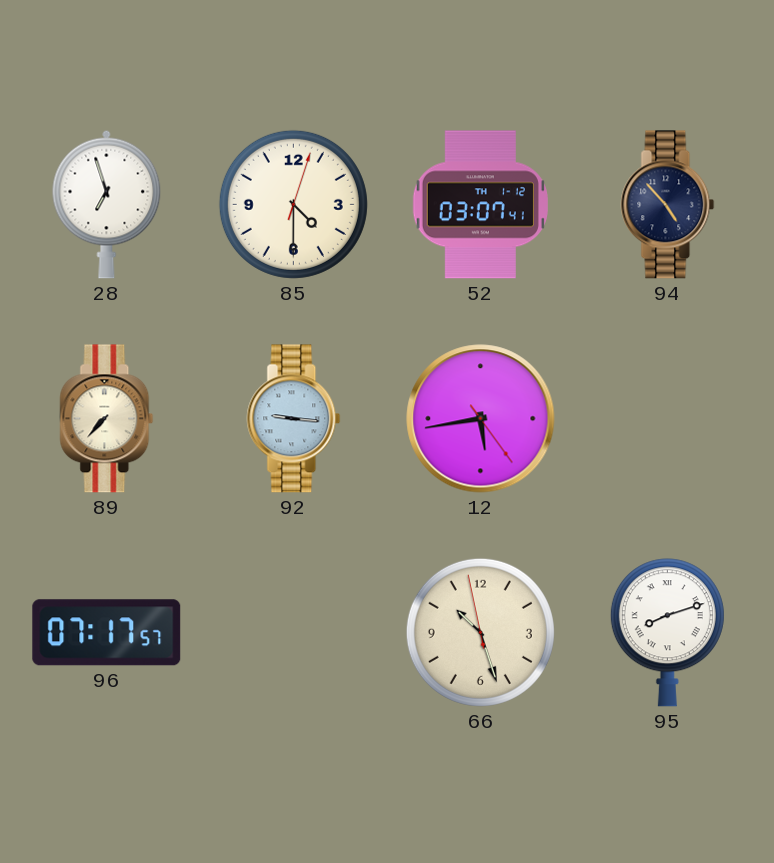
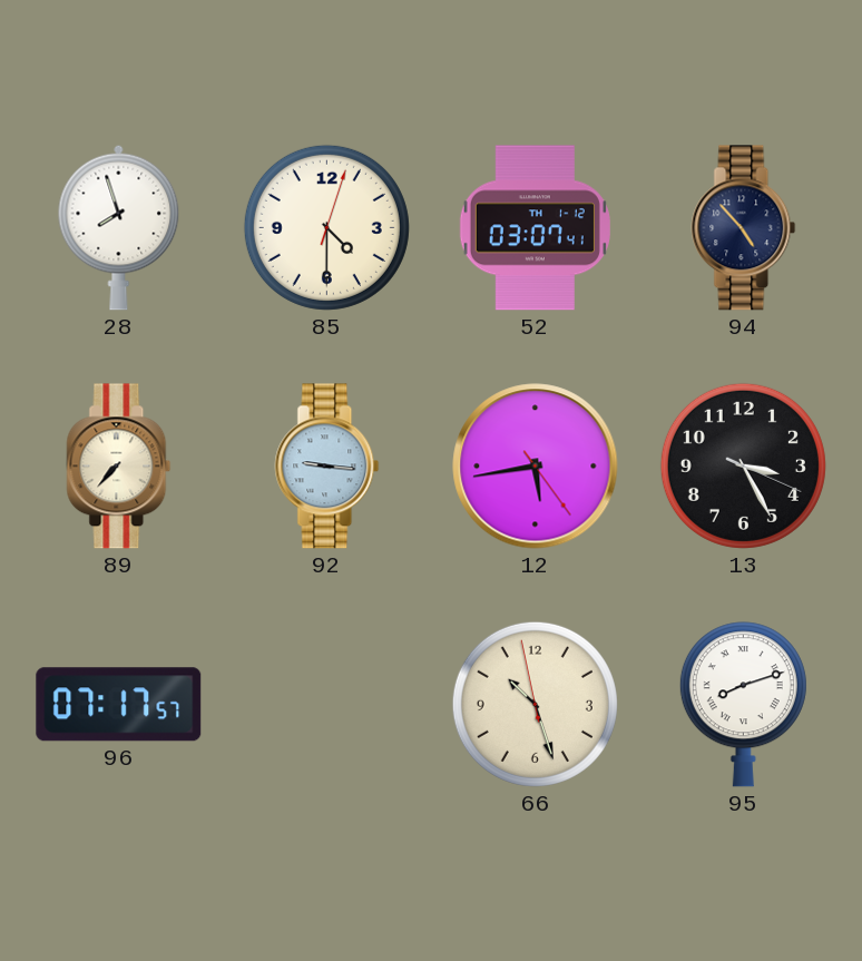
28: 6:57 -> 7:57 (119, 227)
13: none -> 3:25 (743, 465)
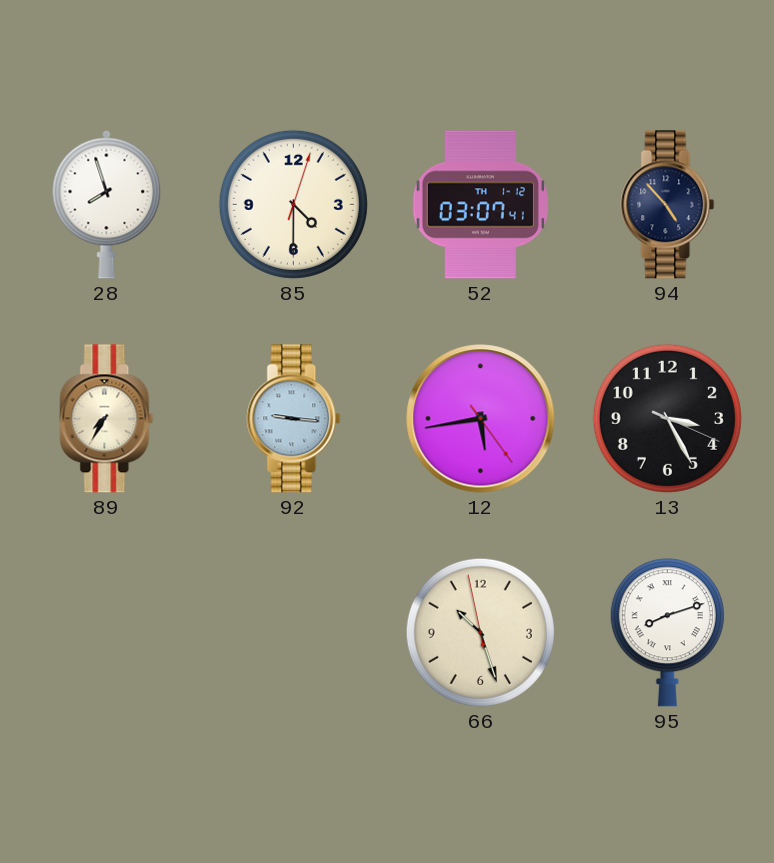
89: 7:37 -> 7:35 (107, 419)
96: 07:17 -> none (119, 705)
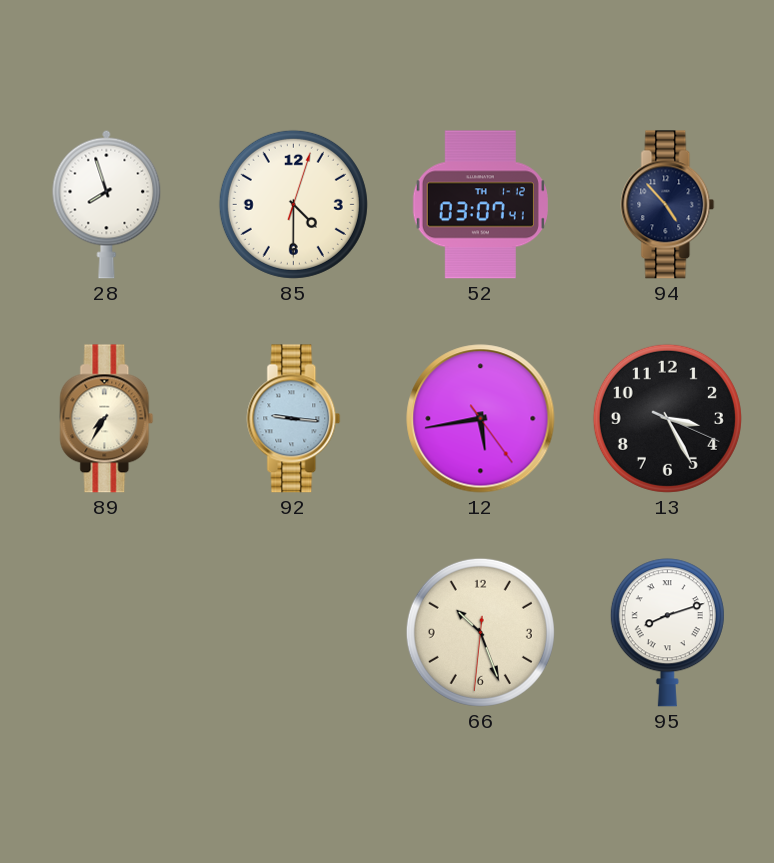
66: 10:26:58 -> 10:26:31 (480, 632)
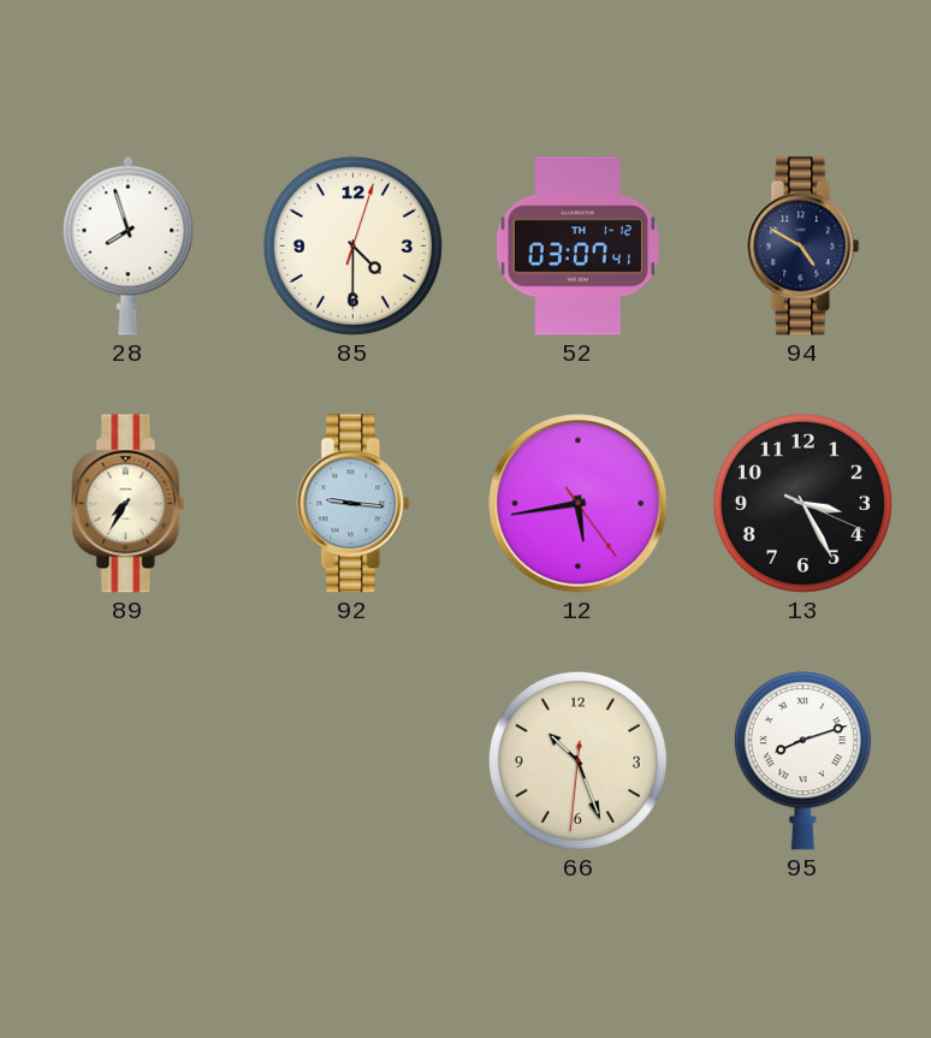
94: 4:53 -> 4:50 (803, 247)
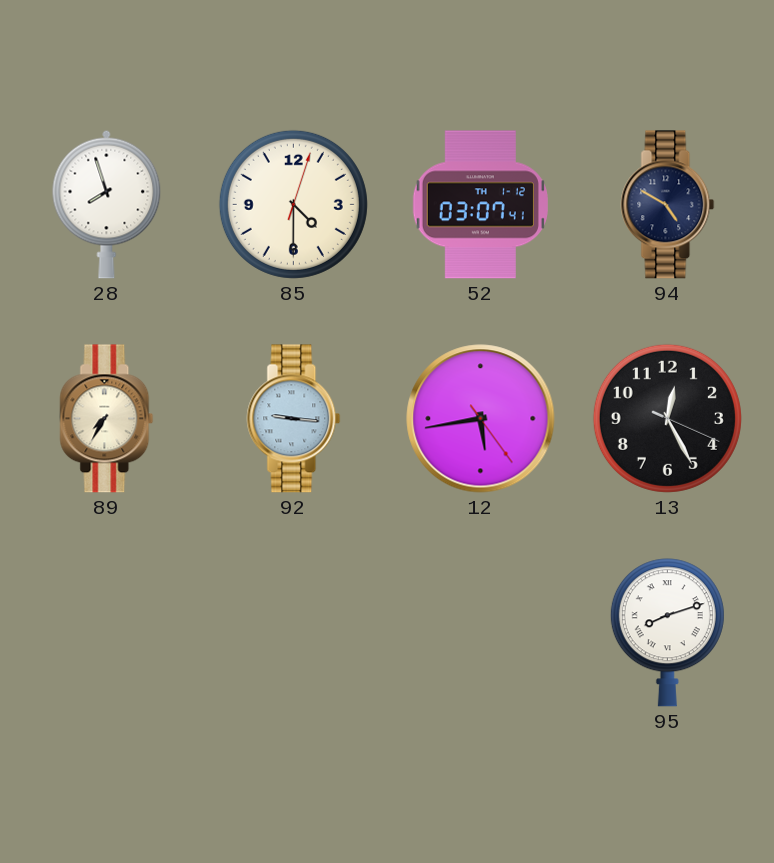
13: 3:25 -> 12:25 (667, 418)
66: 10:26 -> none (577, 760)
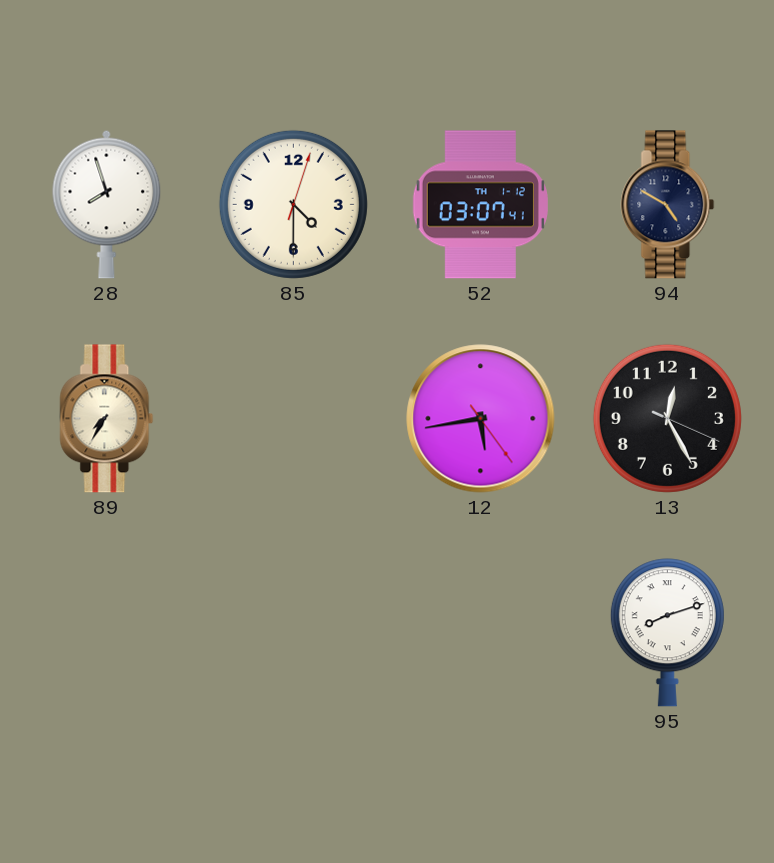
92: 9:16 -> none (294, 419)
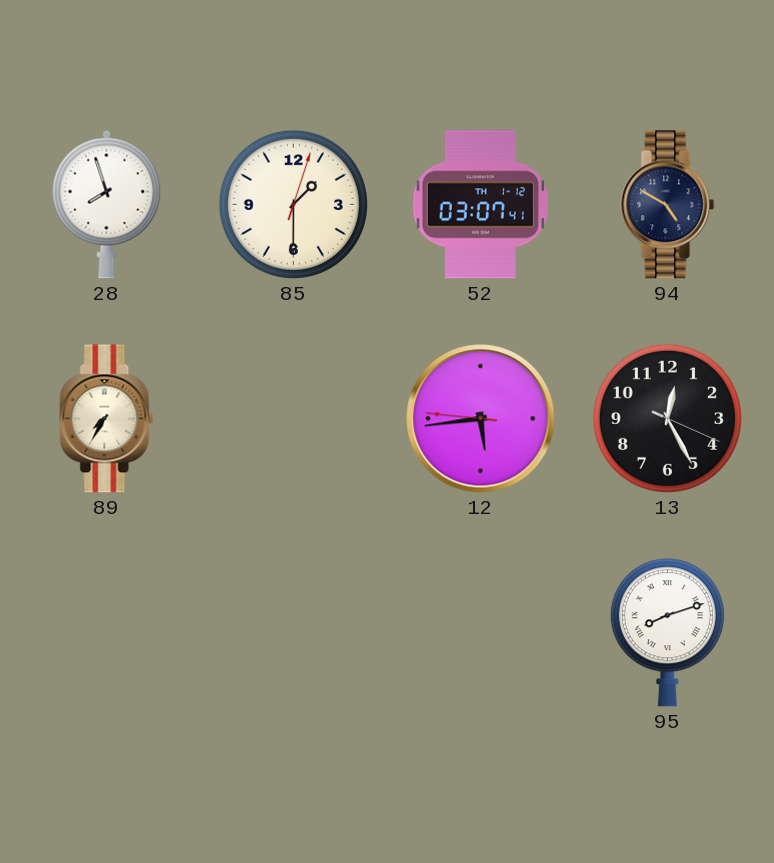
85: 4:30 -> 1:30 (293, 204)
12: 5:43:24 -> 5:43:46 (481, 419)
